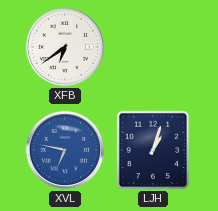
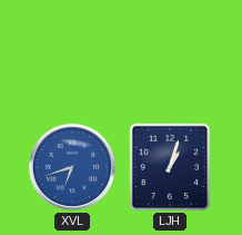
XFB: 6:39 -> none (65, 47)
XVL: 6:47 -> 6:42 (72, 167)
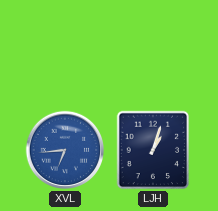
XVL: 6:42 -> 6:44 (65, 150)
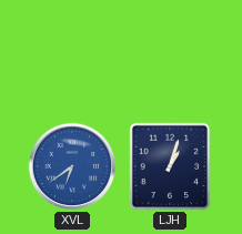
XVL: 6:44 -> 6:39 (72, 166)
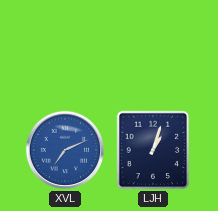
XVL: 6:39 -> 7:11 (65, 150)
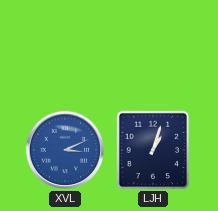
XVL: 7:11 -> 3:11 (65, 150)
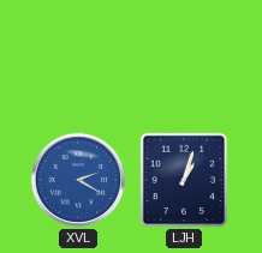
XVL: 3:11 -> 2:20 (78, 180)
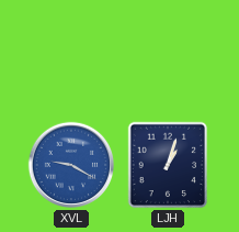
XVL: 2:20 -> 9:20 (71, 165)
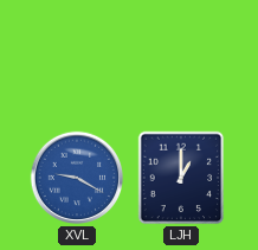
LJH: 1:03 -> 1:00 (181, 178)
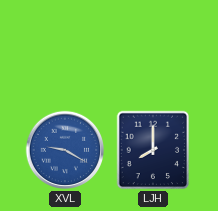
LJH: 1:00 -> 8:00 (153, 150)
